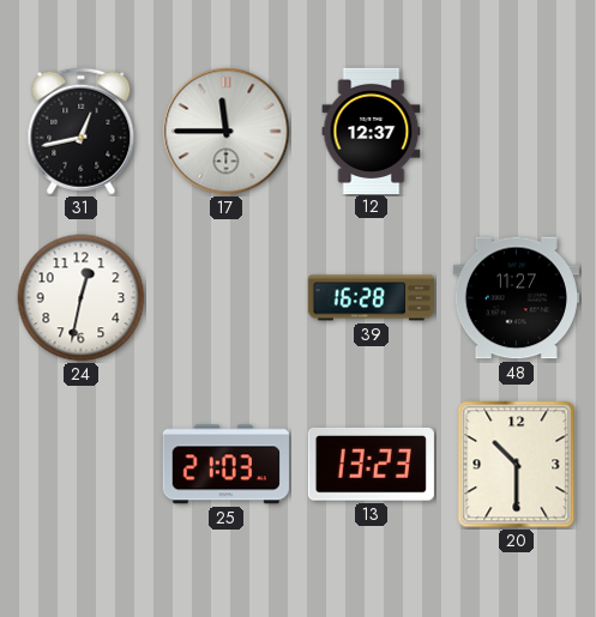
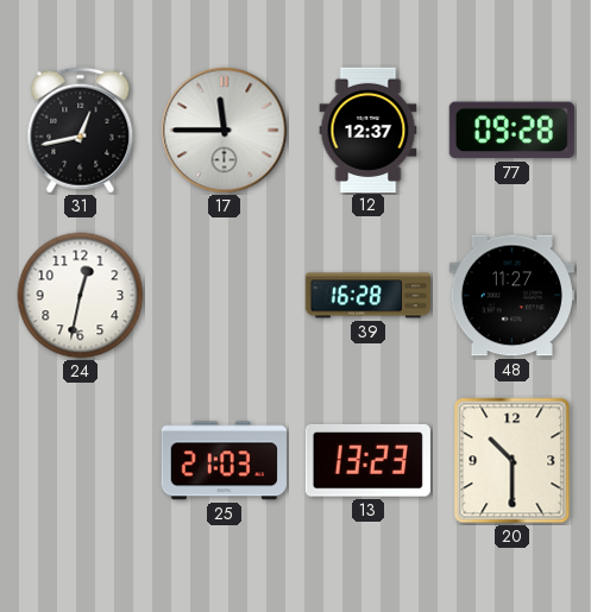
77: none -> 09:28 (511, 131)
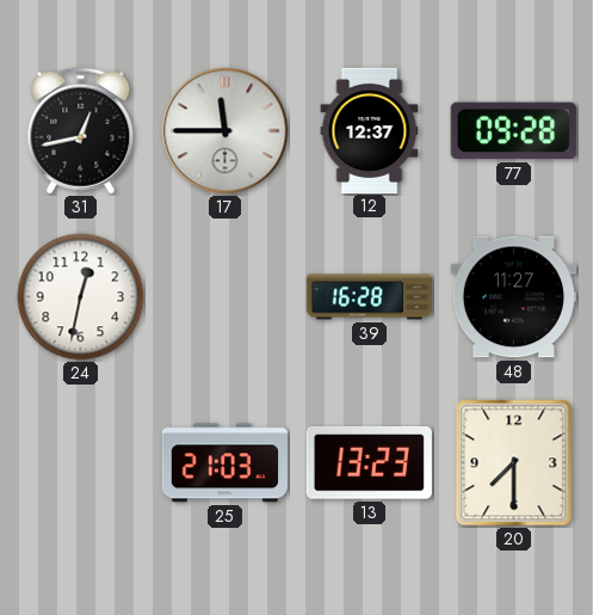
20: 10:30 -> 7:30 (514, 463)
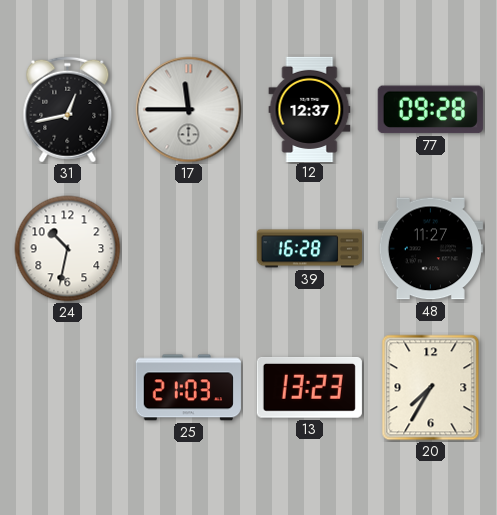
24: 12:32 -> 10:32 (68, 249)
20: 7:30 -> 7:35 (431, 388)
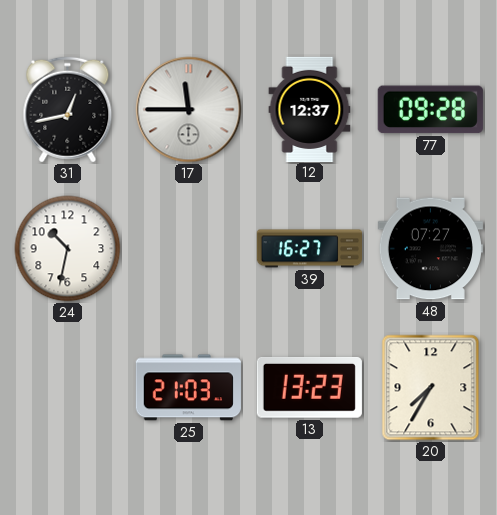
39: 16:28 -> 16:27 (309, 249)
48: 11:27 -> 07:27 (430, 249)
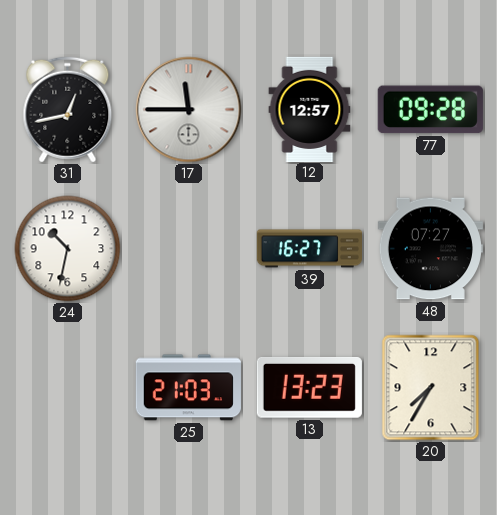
12: 12:37 -> 12:57 (310, 109)
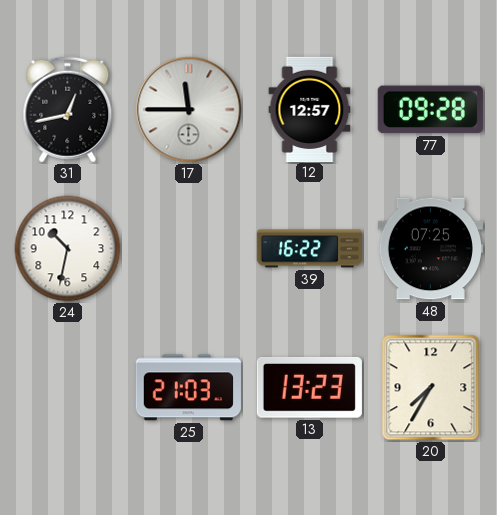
39: 16:27 -> 16:22 (309, 249)
48: 07:27 -> 07:25 (430, 249)
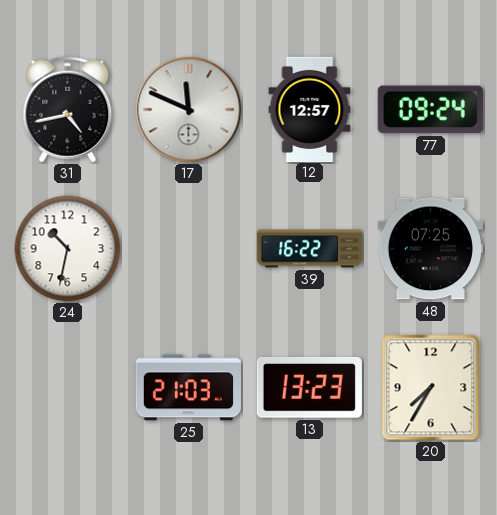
31: 12:43 -> 4:43 (68, 110)
17: 11:45 -> 11:49 (189, 110)
77: 09:28 -> 09:24 (430, 110)
